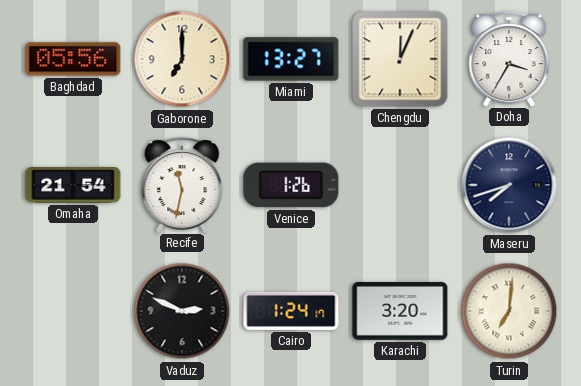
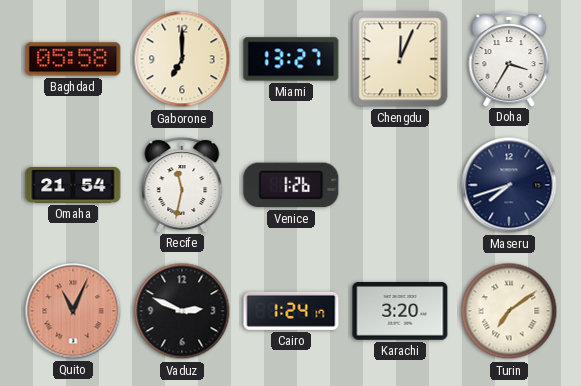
Baghdad: 05:56 -> 05:58 (73, 59)
Quito: none -> 11:04 (73, 311)
Turin: 7:01 -> 7:09 (509, 311)
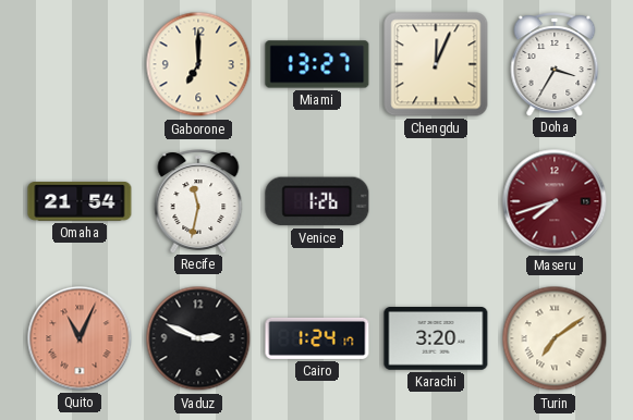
Baghdad: 05:58 -> none (73, 59)
Maseru dial: navy -> burgundy (555, 201)
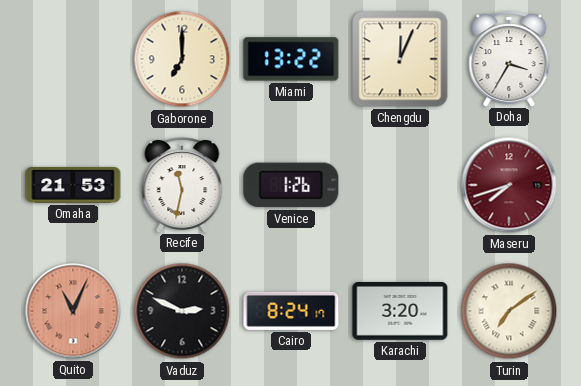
Miami: 13:27 -> 13:22 (291, 59)
Omaha: 21:54 -> 21:53 (73, 186)
Cairo: 1:24 -> 8:24 (291, 311)
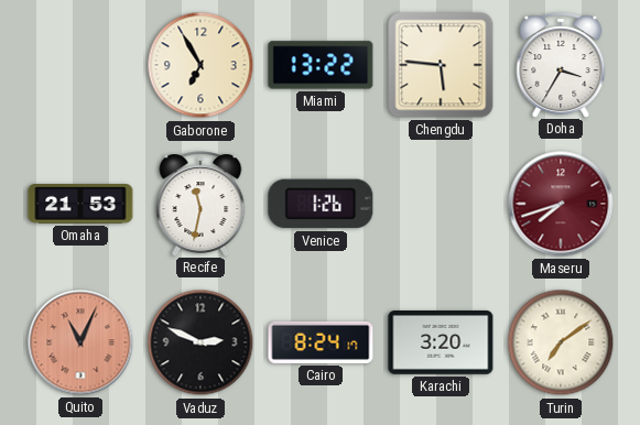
Gaborone: 7:00 -> 6:55 (200, 65)
Chengdu: 12:04 -> 5:46 (441, 65)
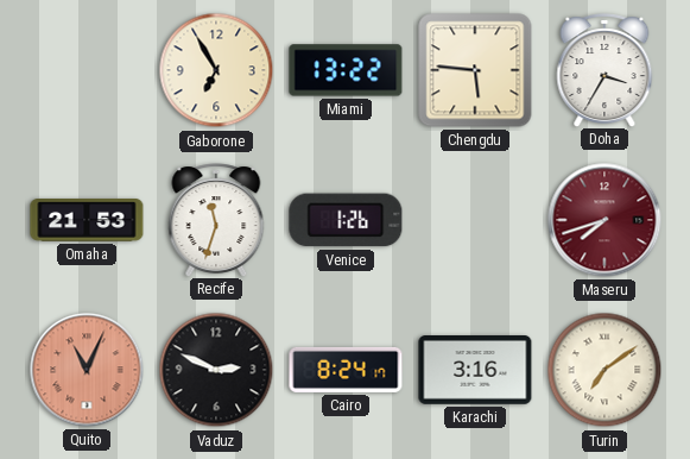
Recife: 11:32 -> 11:33 (216, 220)
Karachi: 3:20 -> 3:16 (475, 371)
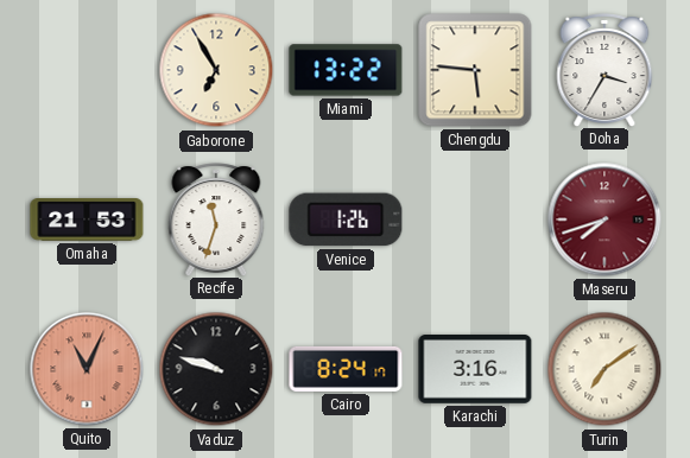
Vaduz: 2:49 -> 9:48 (216, 369)
